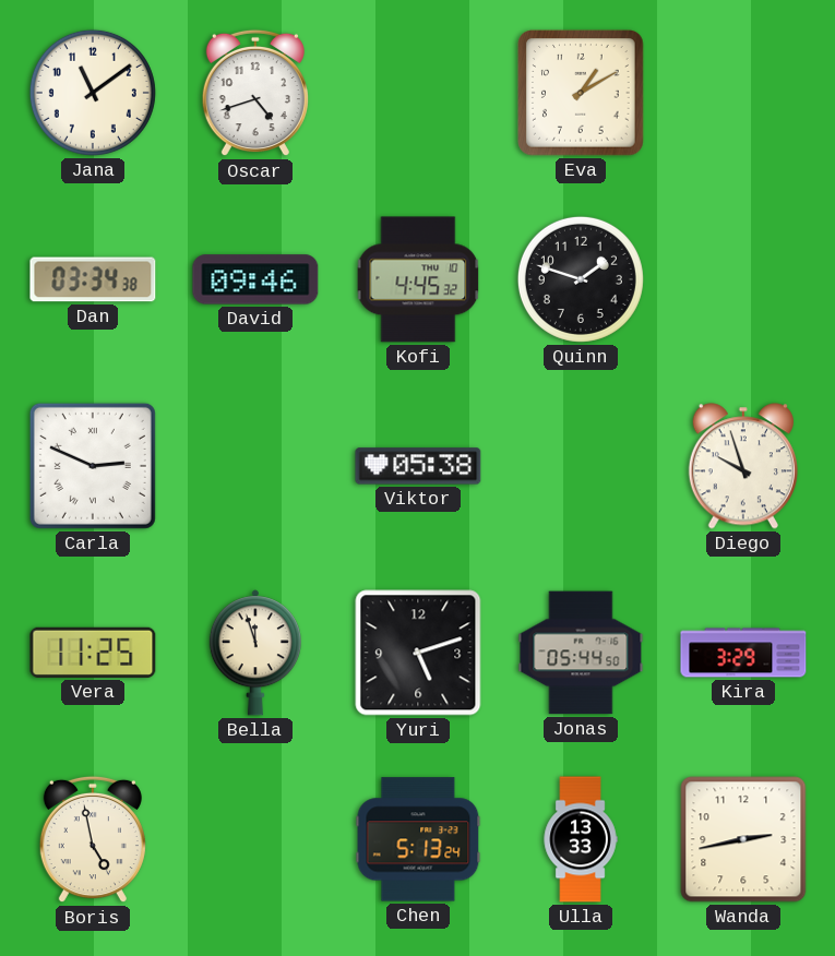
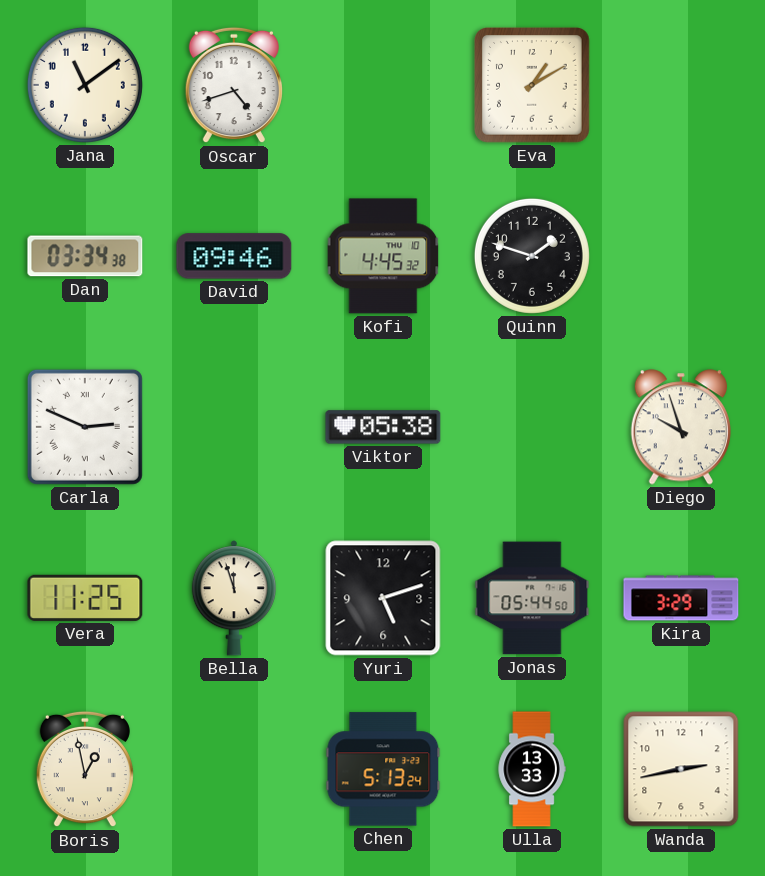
Boris: 4:58 -> 12:58 (85, 769)
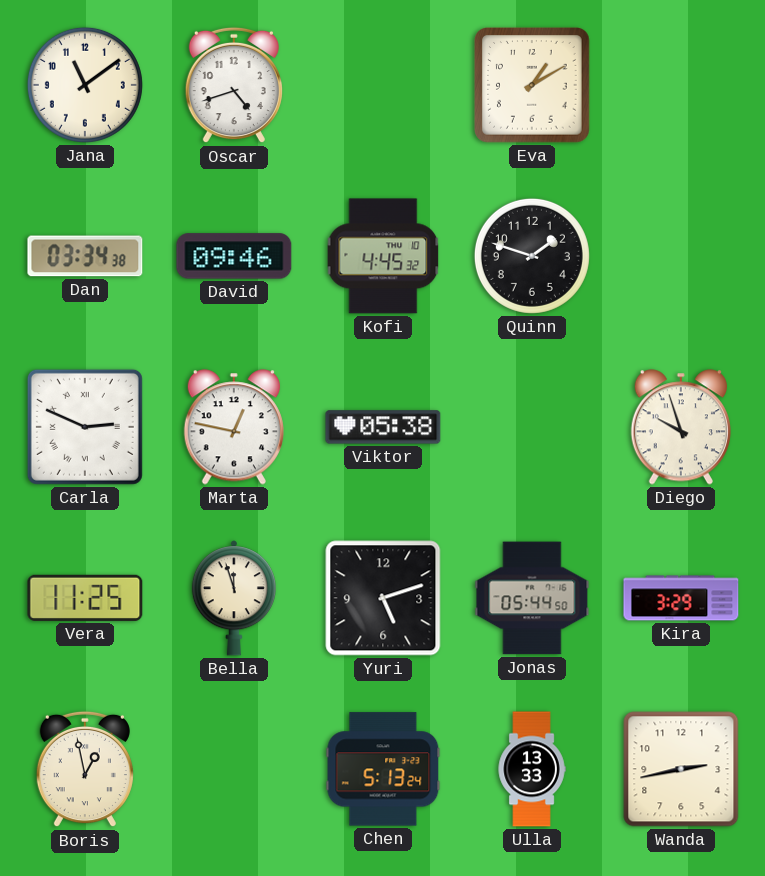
Marta: none -> 12:47 (234, 427)
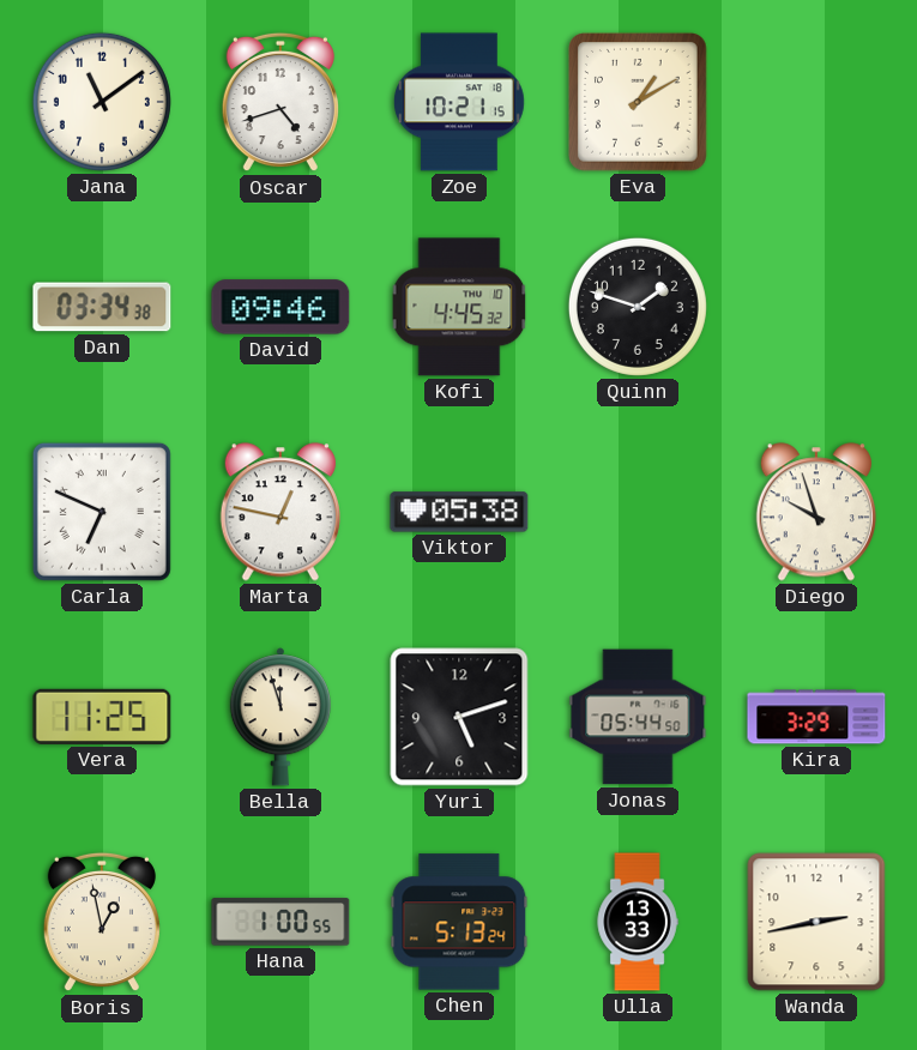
Zoe: none -> 10:21 (459, 102)
Carla: 2:49 -> 6:49 (102, 512)
Hana: none -> 1:00 (280, 922)
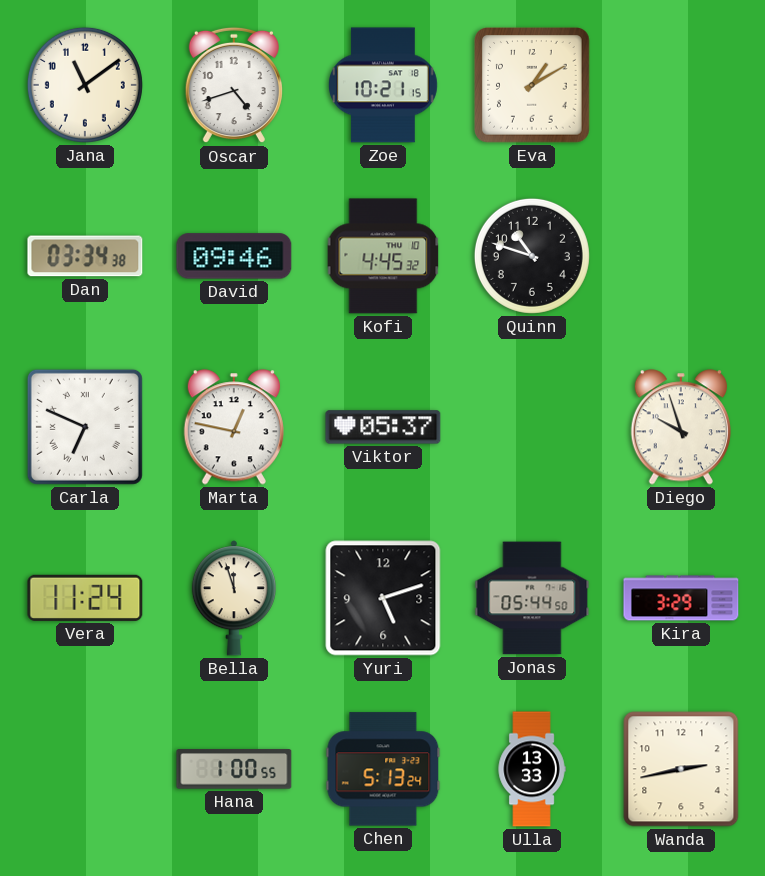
Quinn: 1:48 -> 10:48 (532, 256)
Viktor: 05:38 -> 05:37 (383, 427)
Vera: 11:25 -> 11:24 (85, 598)
Boris: 12:58 -> none (102, 922)
